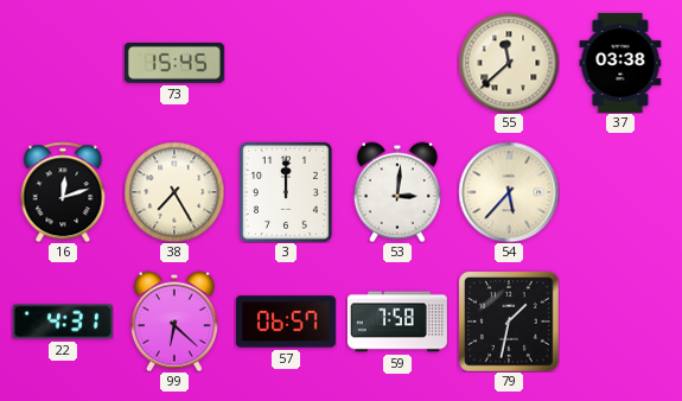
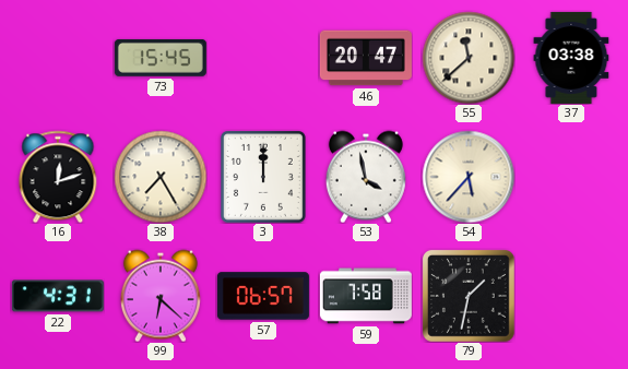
46: none -> 20:47 (366, 58)
53: 3:01 -> 3:58 (366, 177)
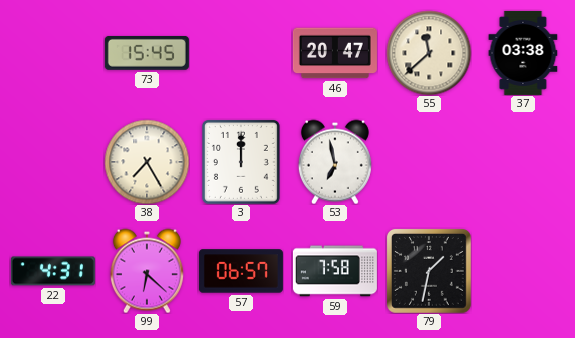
16: 12:12 -> none (58, 177)
53: 3:58 -> 6:58 (335, 162)
54: 5:37 -> none (469, 177)
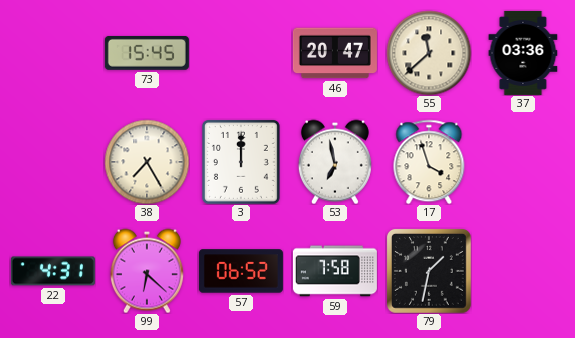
37: 03:38 -> 03:36 (523, 53)
17: none -> 3:57 (429, 162)
57: 06:57 -> 06:52 (241, 271)
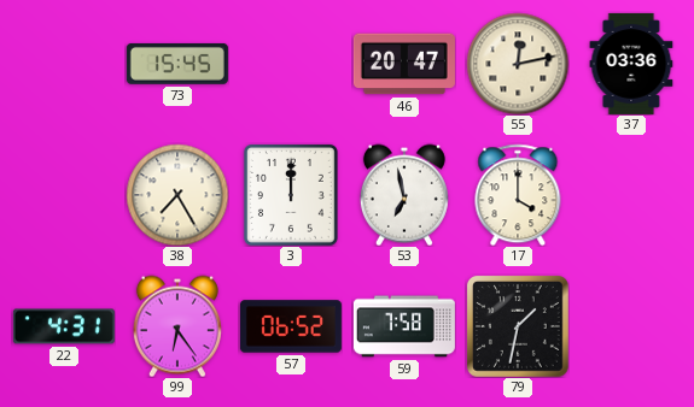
55: 11:38 -> 12:13 (518, 64)
17: 3:57 -> 4:00 (518, 195)
99: 6:22 -> 6:24 (177, 326)
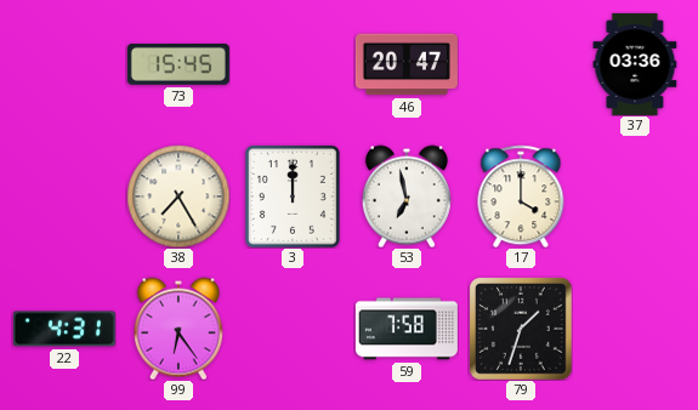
55: 12:13 -> none (518, 64)
57: 06:52 -> none (291, 326)
79: 1:32 -> 1:33 (521, 329)
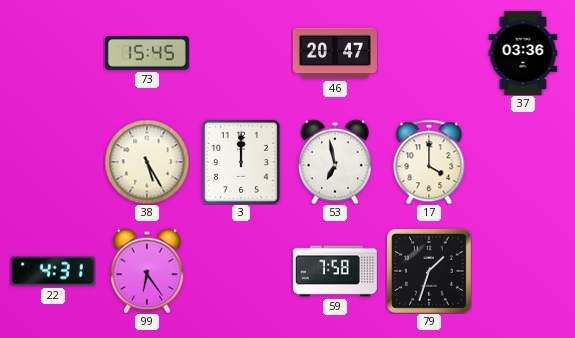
38: 7:25 -> 5:25 (147, 162)
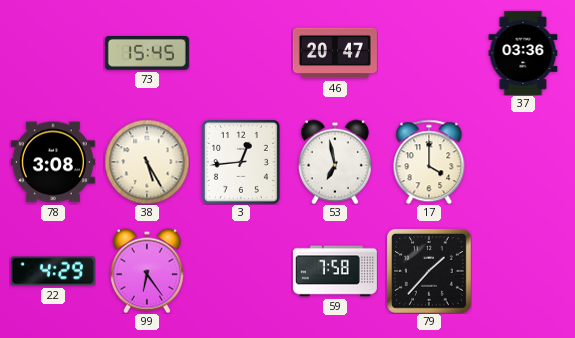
78: none -> 3:08 (53, 162)
3: 12:00 -> 12:44 (241, 162)
22: 4:31 -> 4:29 (53, 271)
79: 1:33 -> 1:37 (429, 271)
